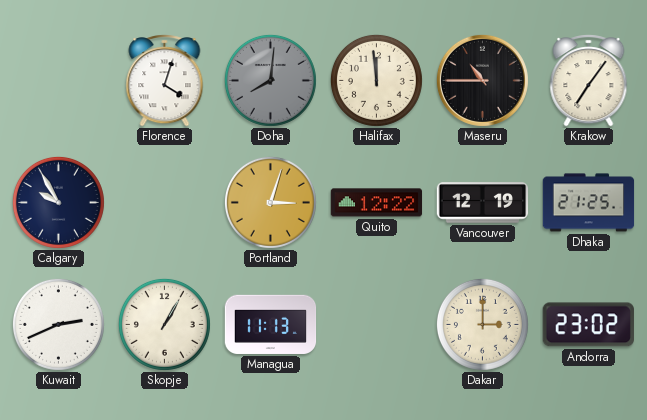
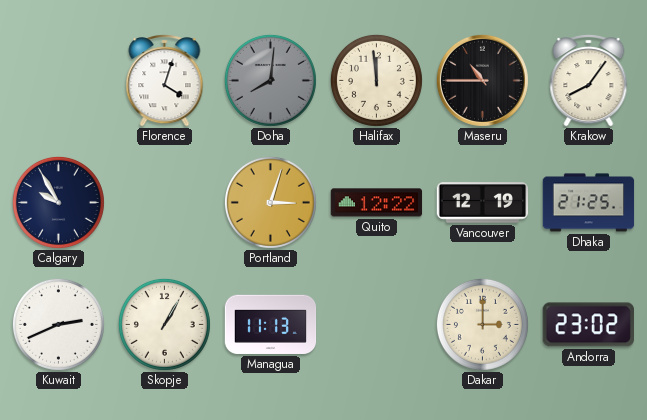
Krakow: 7:06 -> 8:06 (589, 81)
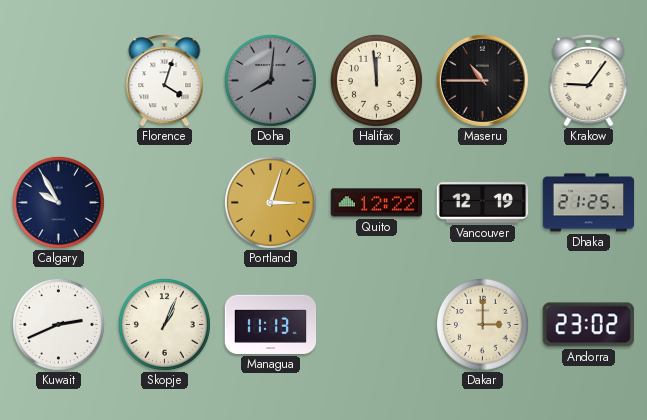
Krakow: 8:06 -> 9:06 (589, 81)
Skopje: 1:05 -> 1:04 (164, 324)
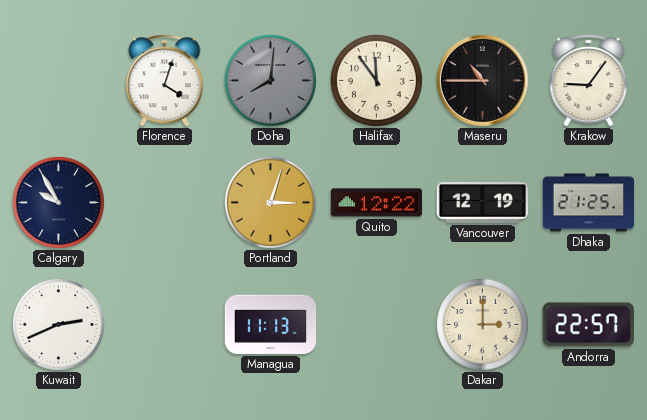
Halifax: 11:59 -> 11:54 (376, 80)
Skopje: 1:04 -> none (164, 324)
Andorra: 23:02 -> 22:57 (588, 325)
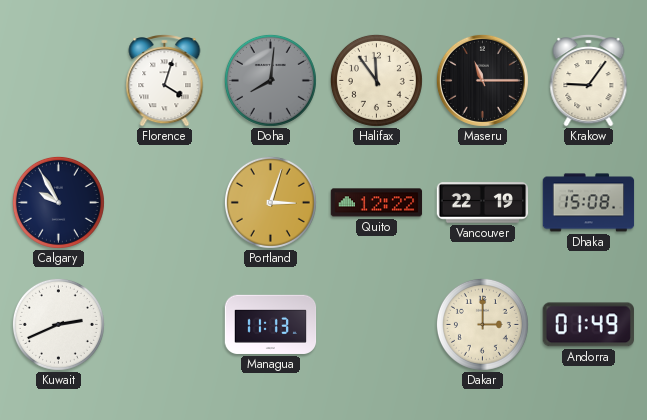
Maseru: 10:45 -> 11:15 (482, 80)
Vancouver: 12:19 -> 22:19 (483, 203)
Dhaka: 21:25 -> 15:08 (589, 203)
Andorra: 22:57 -> 01:49 (588, 325)
